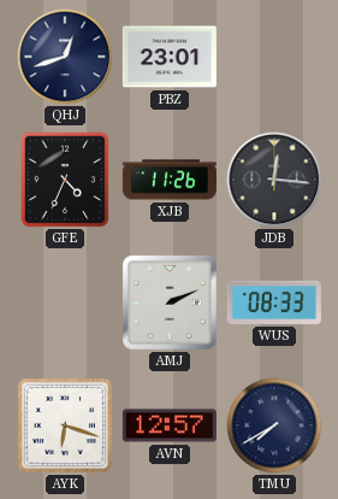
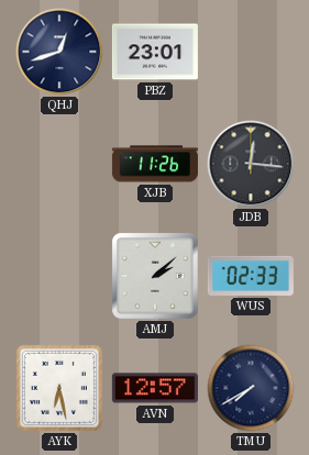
GFE: 4:34 -> none (65, 180)
AMJ: 2:11 -> 2:08 (155, 276)
WUS: 08:33 -> 02:33 (251, 276)
AYK: 6:18 -> 6:28 (59, 388)
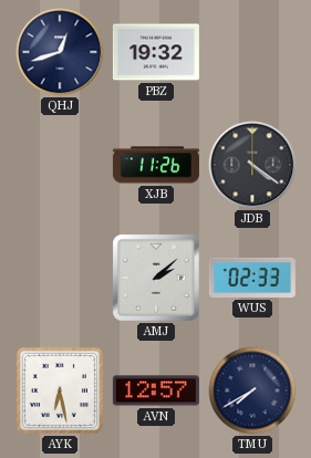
PBZ: 23:01 -> 19:32 (156, 52)
JDB: 12:16 -> 4:21 (252, 165)
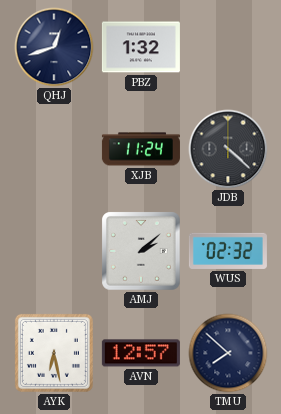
PBZ: 19:32 -> 1:32 (141, 47)
XJB: 11:26 -> 11:24 (141, 149)
JDB: 4:21 -> 4:22 (228, 149)
WUS: 02:33 -> 02:32 (228, 251)
TMU: 7:40 -> 7:52 (228, 353)
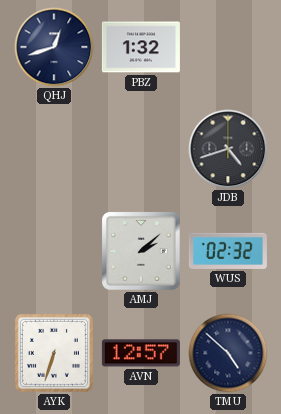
XJB: 11:24 -> none (141, 149)
JDB: 4:22 -> 4:42 (228, 149)
AYK: 6:28 -> 6:33 (54, 353)
TMU: 7:52 -> 4:52 (228, 353)
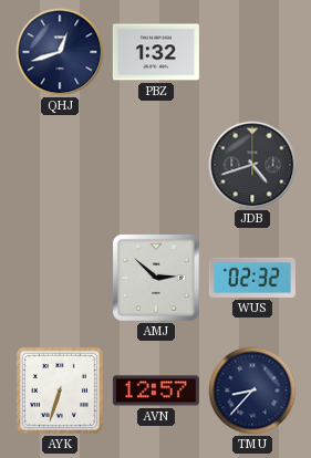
AMJ: 2:08 -> 2:52 (156, 278)
TMU: 4:52 -> 8:37 (252, 391)
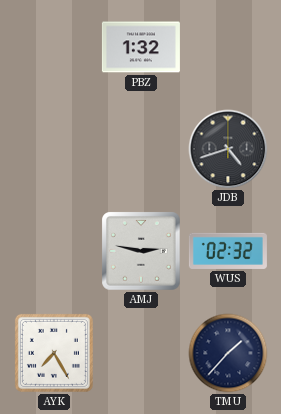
QHJ: 12:42 -> none (60, 52)
AMJ: 2:52 -> 2:47 (141, 251)
AYK: 6:33 -> 7:25 (54, 353)
AVN: 12:57 -> none (156, 391)
TMU: 8:37 -> 1:37 (228, 353)
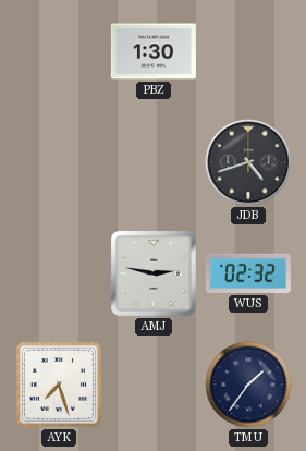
PBZ: 1:32 -> 1:30 (154, 51)
AYK: 7:25 -> 7:27 (59, 385)
TMU: 1:37 -> 1:36 (248, 385)
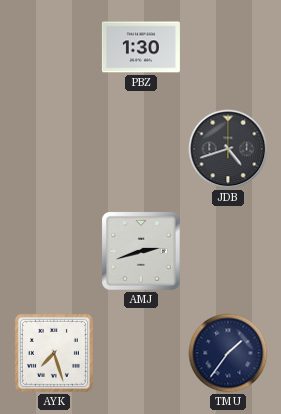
AMJ: 2:47 -> 2:42 (141, 251)
WUS: 02:32 -> none (248, 273)
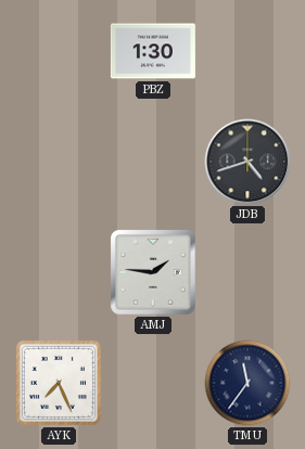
AMJ: 2:42 -> 1:46 (153, 272)
AYK: 7:27 -> 7:26 (59, 383)
TMU: 1:36 -> 11:36 (247, 383)
